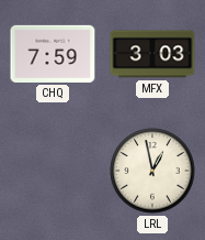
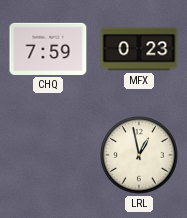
MFX: 3:03 -> 0:23 (139, 49)
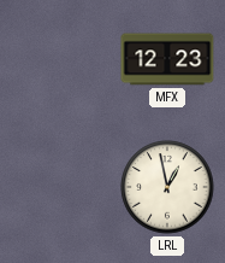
CHQ: 7:59 -> none (48, 49)
MFX: 0:23 -> 12:23 (167, 59)
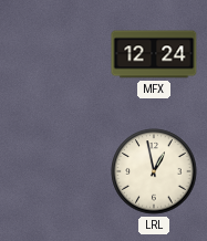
MFX: 12:23 -> 12:24 (154, 54)
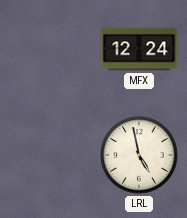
LRL: 12:58 -> 4:58 (139, 155)
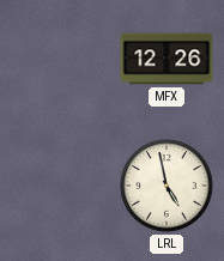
MFX: 12:24 -> 12:26 (167, 59)
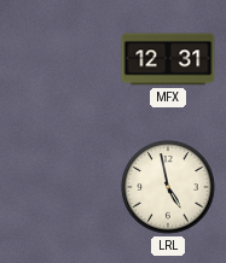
MFX: 12:26 -> 12:31 (168, 59)
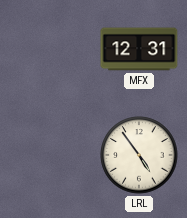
LRL: 4:58 -> 4:54 (139, 155)
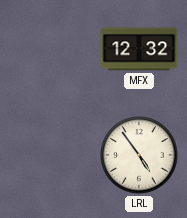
MFX: 12:31 -> 12:32 (139, 49)
